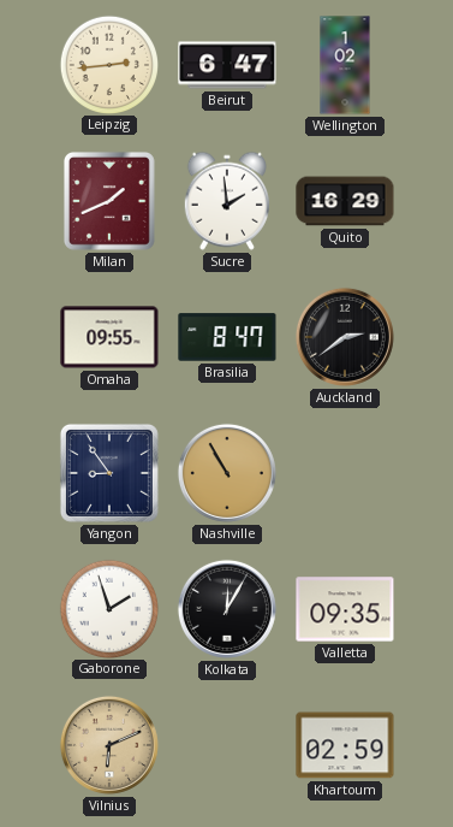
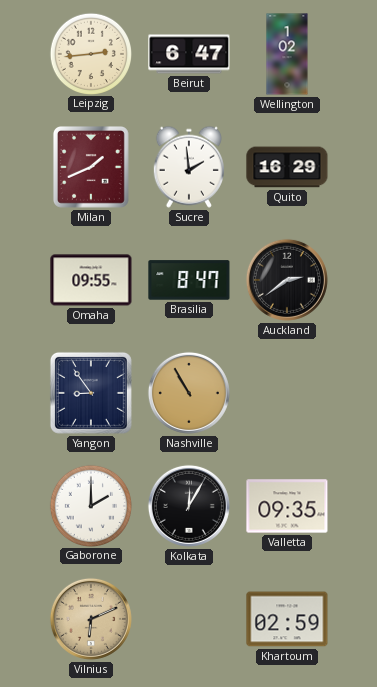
Gaborone: 1:57 -> 2:00 (90, 505)
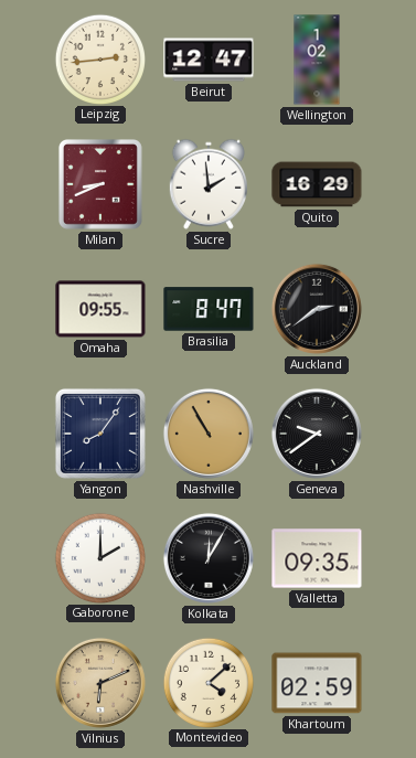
Beirut: 6:47 -> 12:47 (209, 60)
Milan: 1:41 -> 8:41 (100, 185)
Yangon: 8:54 -> 8:06 (100, 434)
Geneva: none -> 9:39 (317, 434)
Montevideo: none -> 4:08 (207, 682)
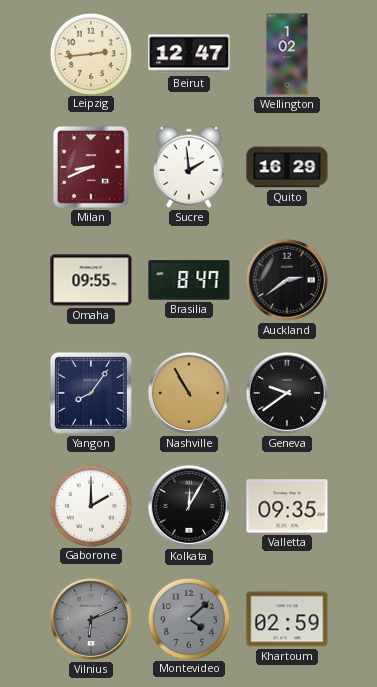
Vilnius dial: champagne -> grey (91, 619)
Montevideo dial: cream -> grey (188, 618)
